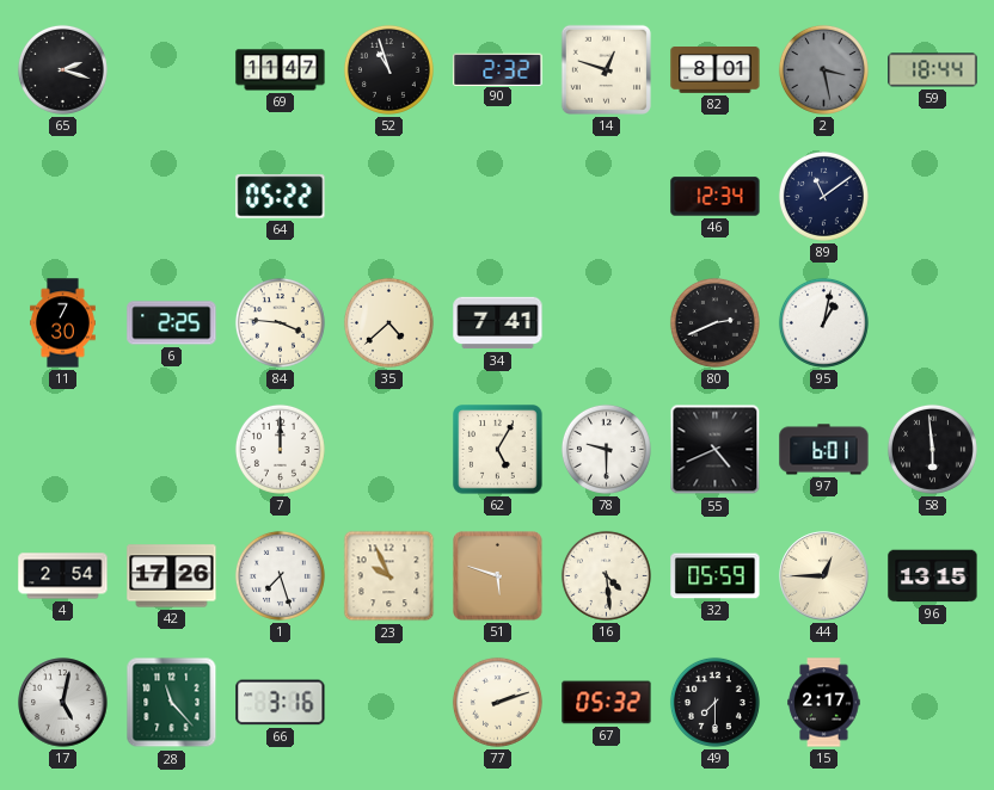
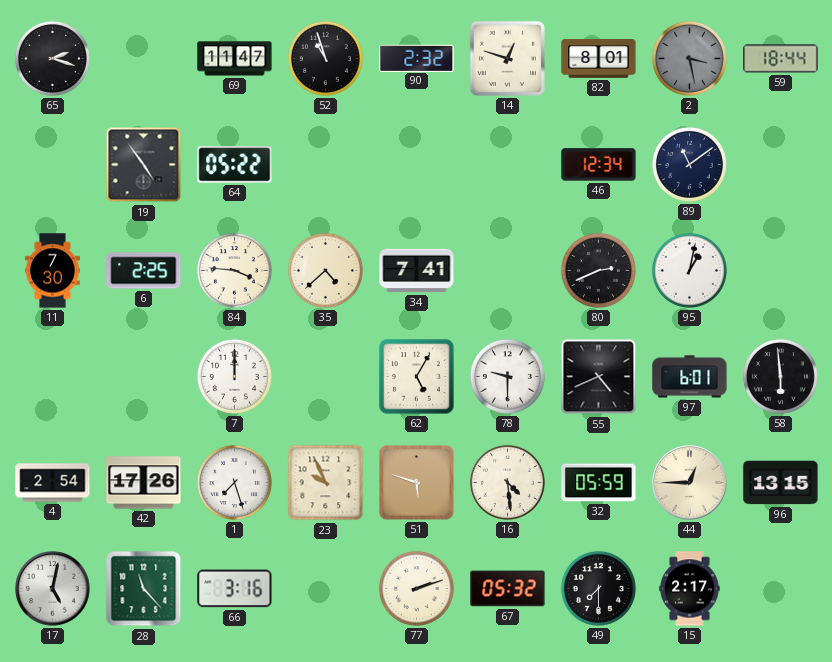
19: none -> 4:54 (144, 165)
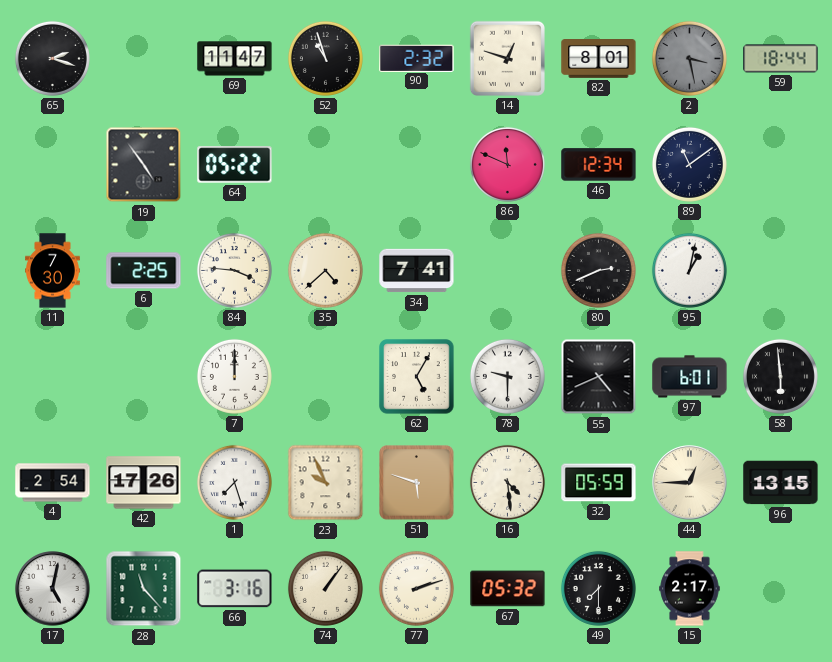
86: none -> 11:49 (507, 164)
74: none -> 1:06 (325, 588)
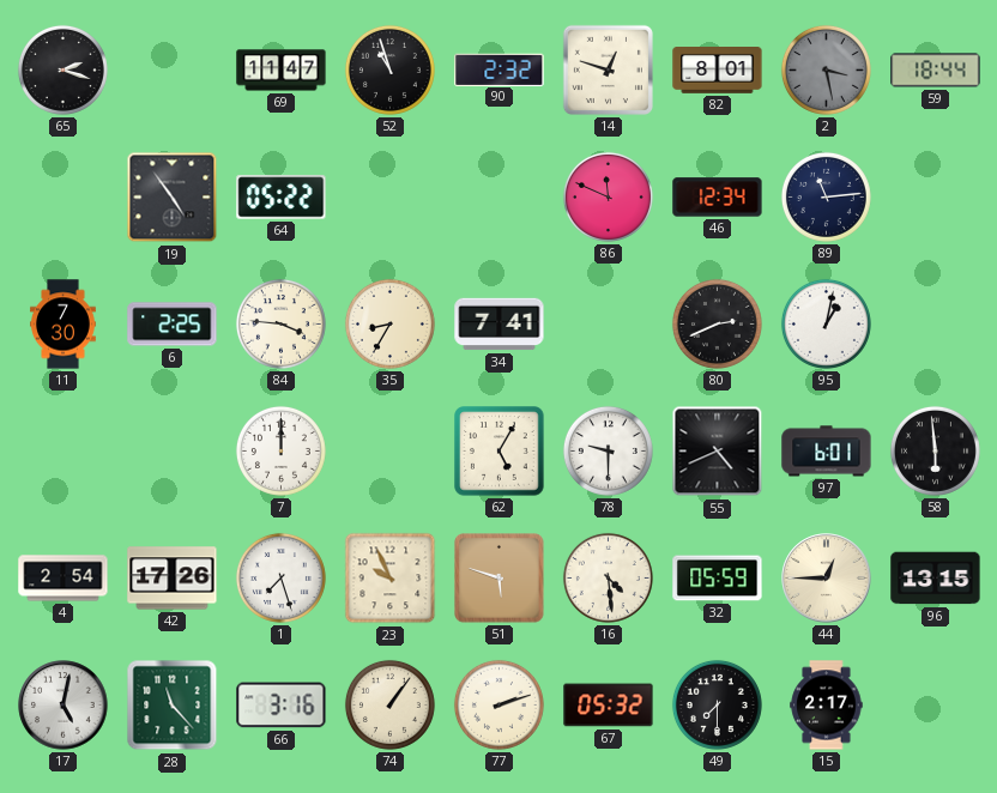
89: 11:09 -> 11:14 (826, 196)
35: 4:38 -> 8:35 (389, 323)
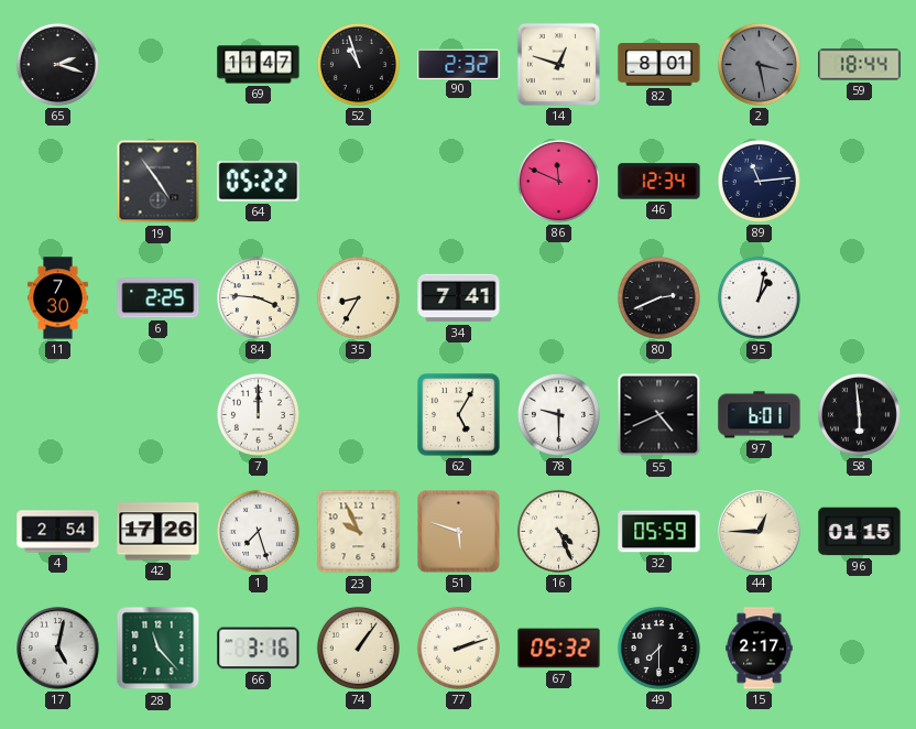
16: 4:29 -> 4:26 (558, 531)
96: 13:15 -> 01:15 (860, 532)
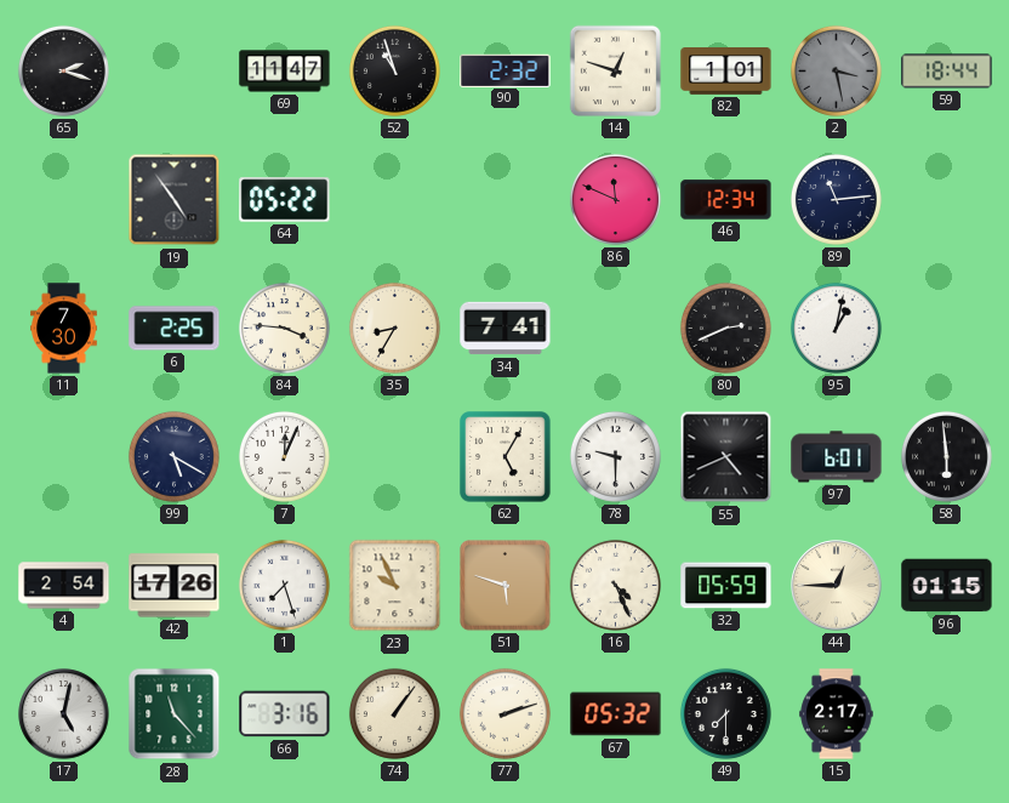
82: 8:01 -> 1:01 (726, 72)
99: none -> 5:20 (173, 456)
7: 12:00 -> 12:04 (284, 456)
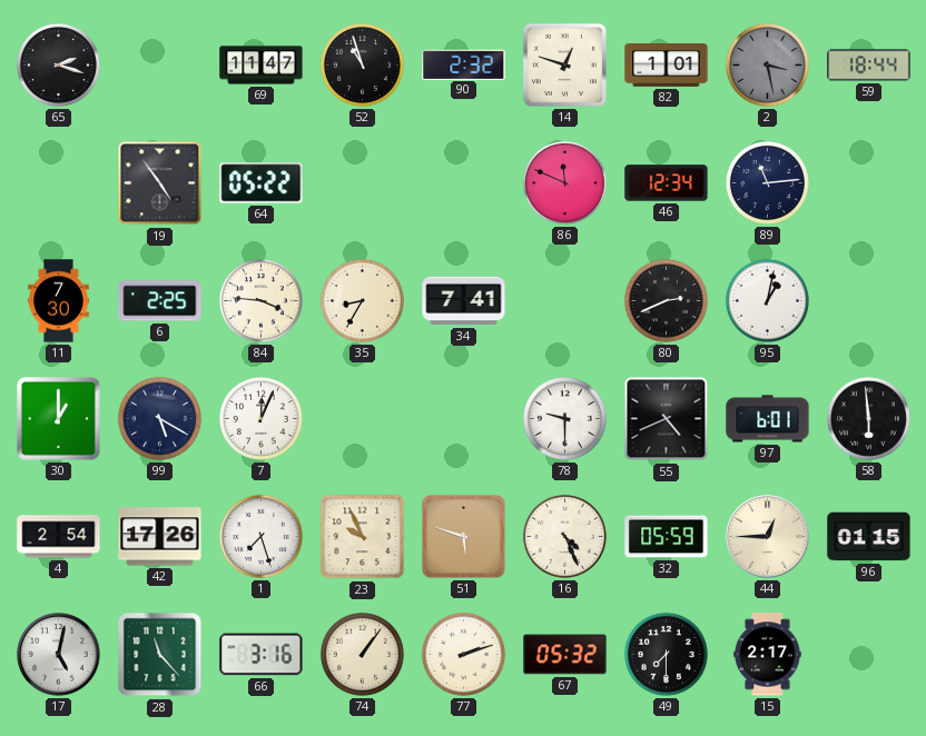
30: none -> 1:00 (59, 419)
62: 5:05 -> none (506, 457)
